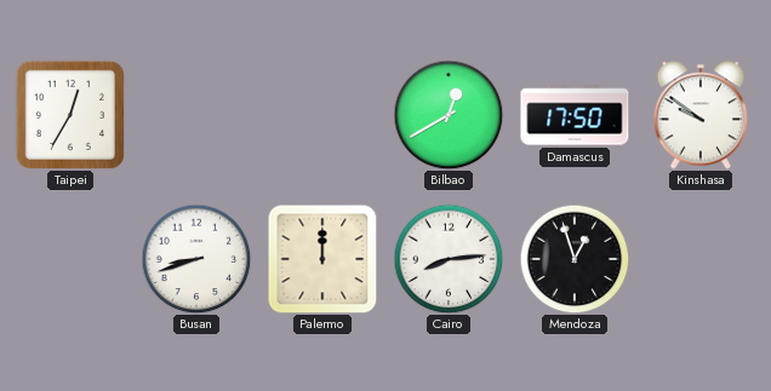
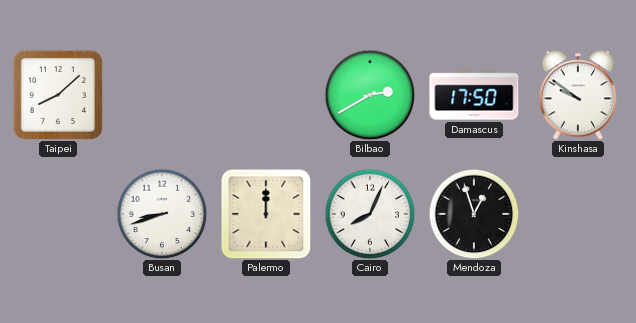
Taipei: 12:35 -> 8:08 (58, 95)
Bilbao: 12:40 -> 2:40 (370, 95)
Cairo: 8:14 -> 8:04 (370, 214)
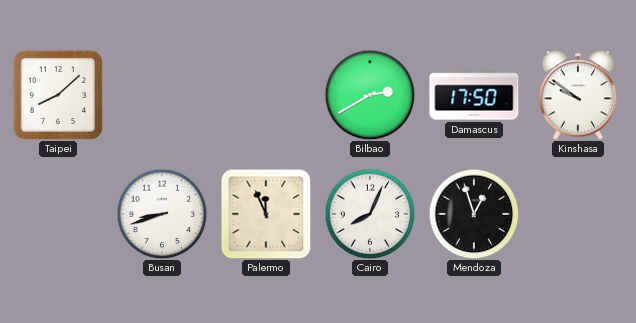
Palermo: 12:00 -> 11:56 (266, 214)
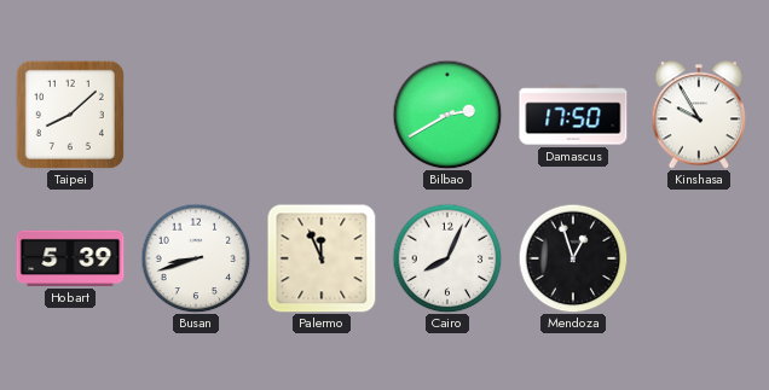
Kinshasa: 9:51 -> 9:55 (699, 115)
Hobart: none -> 5:39 (70, 258)
